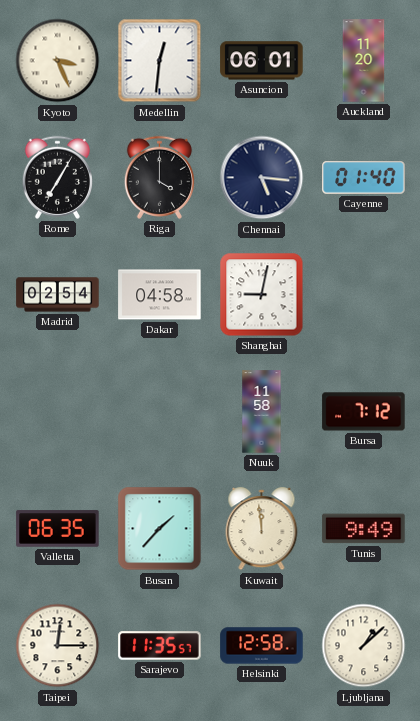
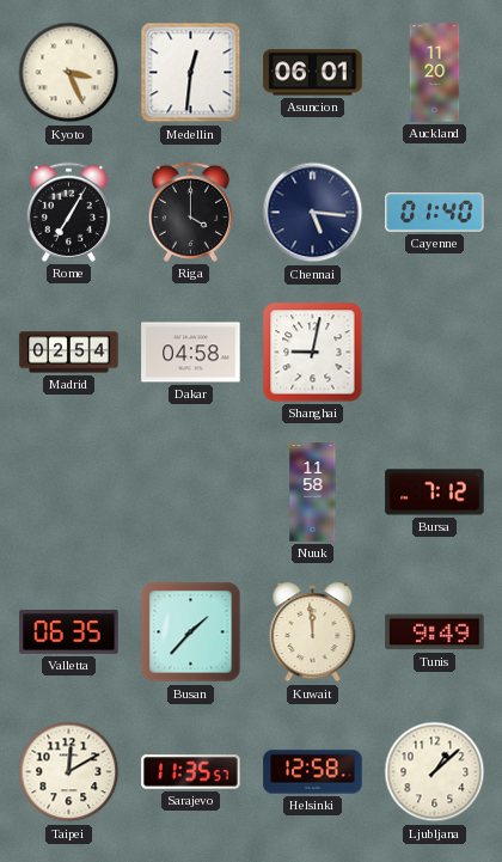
Taipei: 12:15 -> 12:10 (69, 772)
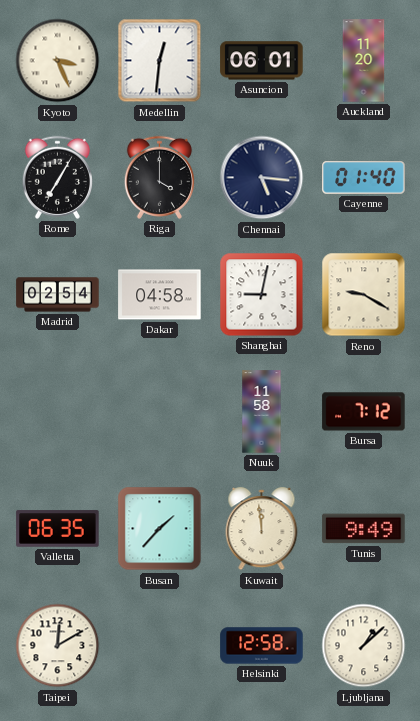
Reno: none -> 9:20 (364, 295)
Sarajevo: 11:35 -> none (191, 772)
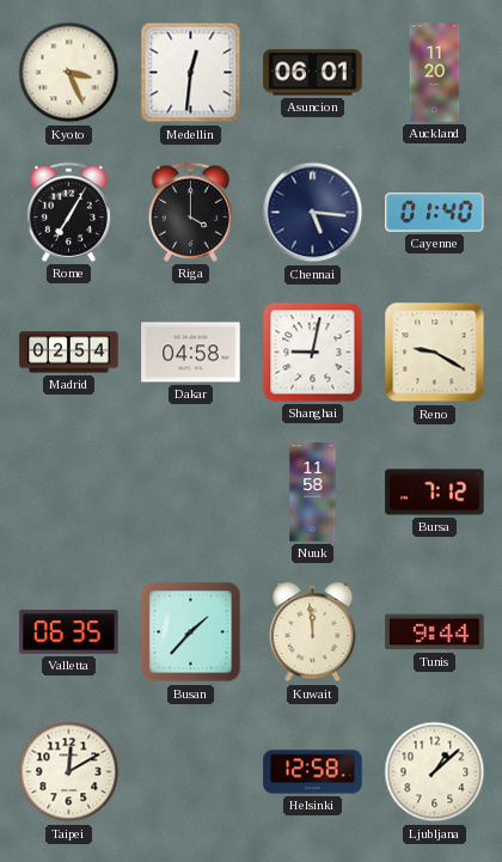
Tunis: 9:49 -> 9:44 (435, 632)
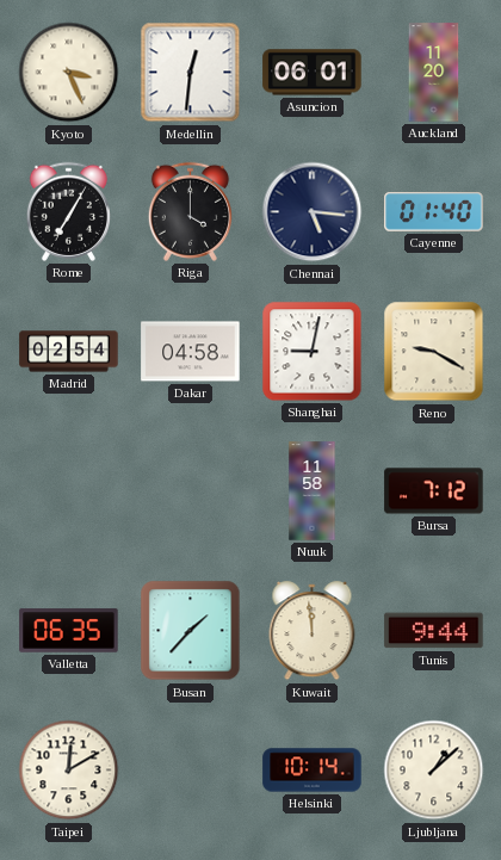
Helsinki: 12:58 -> 10:14 (313, 771)
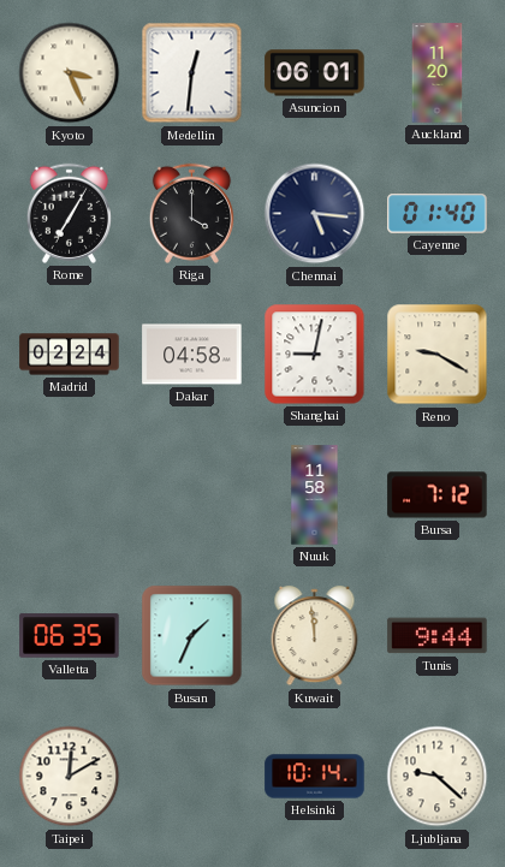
Madrid: 02:54 -> 02:24 (70, 355)
Busan: 1:37 -> 1:34 (192, 636)
Ljubljana: 1:08 -> 9:22 (438, 777)
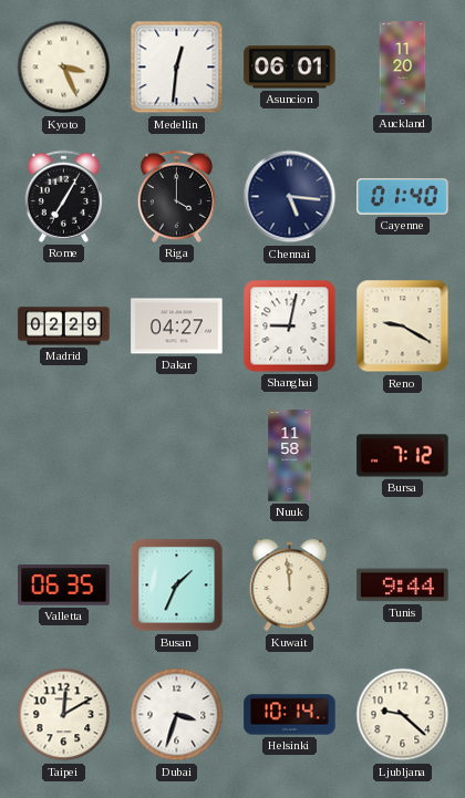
Madrid: 02:24 -> 02:29 (64, 327)
Dakar: 04:58 -> 04:27 (177, 327)
Dubai: none -> 3:33 (177, 715)
